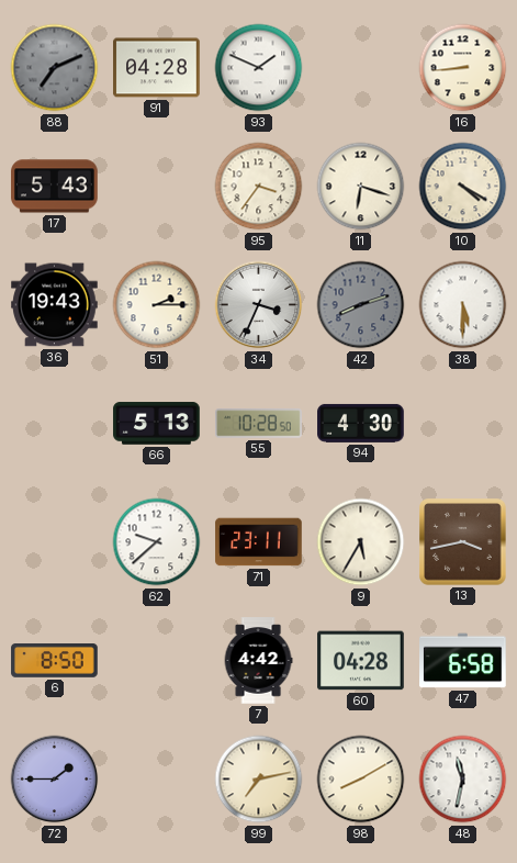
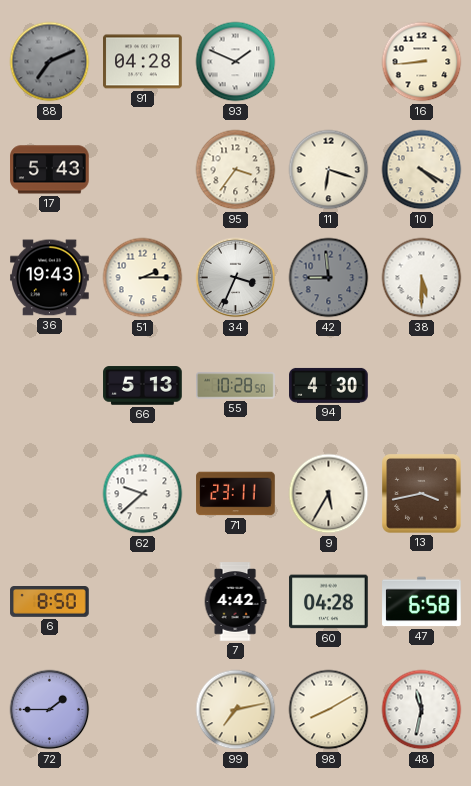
42: 8:12 -> 8:59 (329, 278)
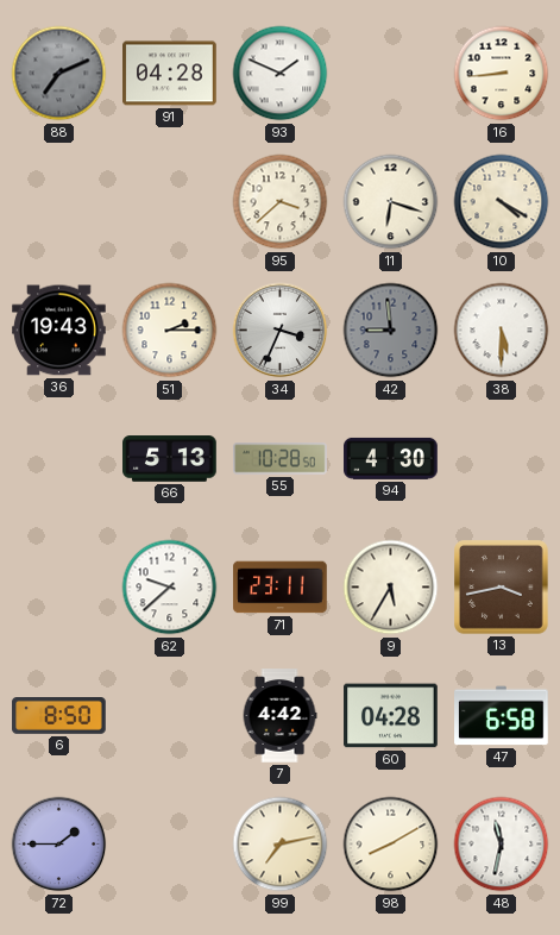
17: 5:43 -> none (50, 170)
95: 3:36 -> 3:38 (281, 202)
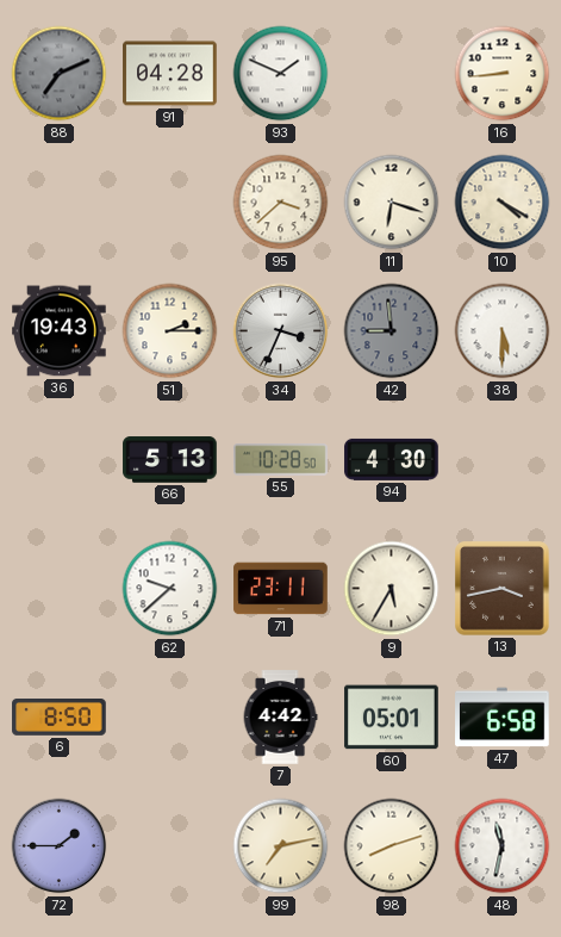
60: 04:28 -> 05:01 (392, 718)
98: 8:10 -> 8:12 (392, 846)
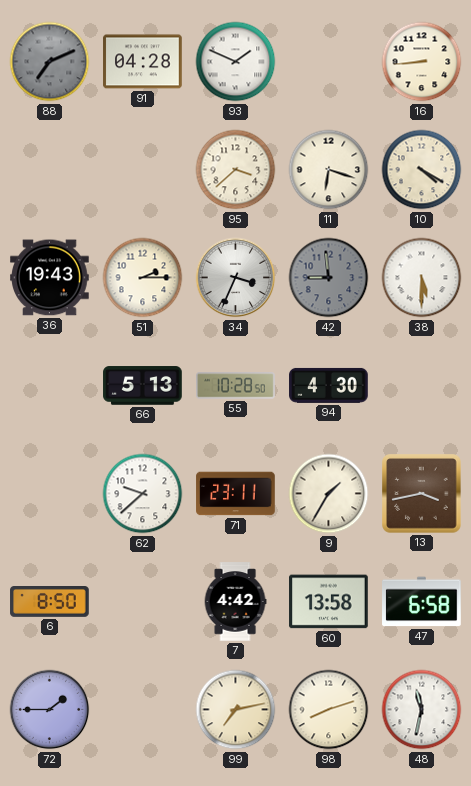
9: 5:35 -> 1:35 (329, 494)
60: 05:01 -> 13:58 (329, 602)
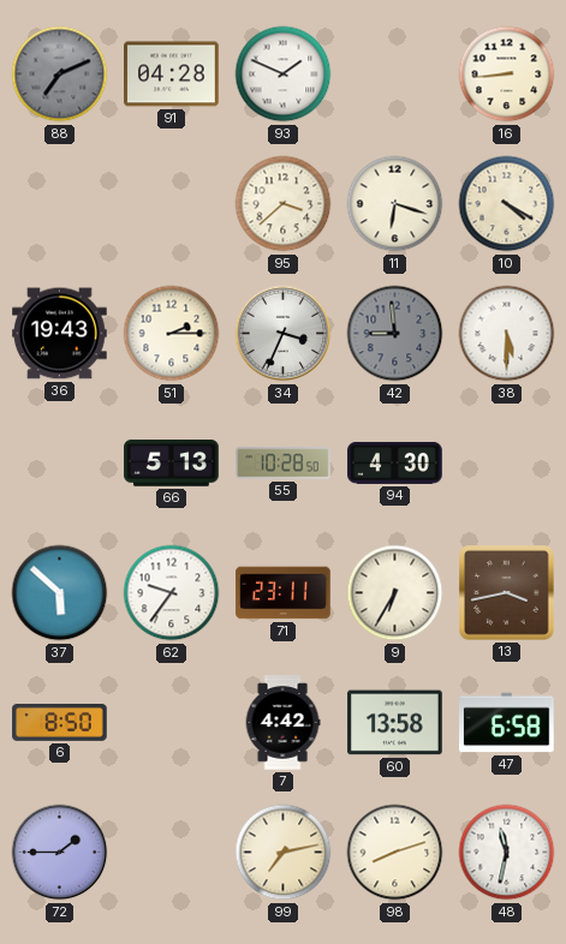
37: none -> 5:52 (60, 593)
62: 9:38 -> 9:36 (172, 593)
9: 1:35 -> 6:35 (395, 593)
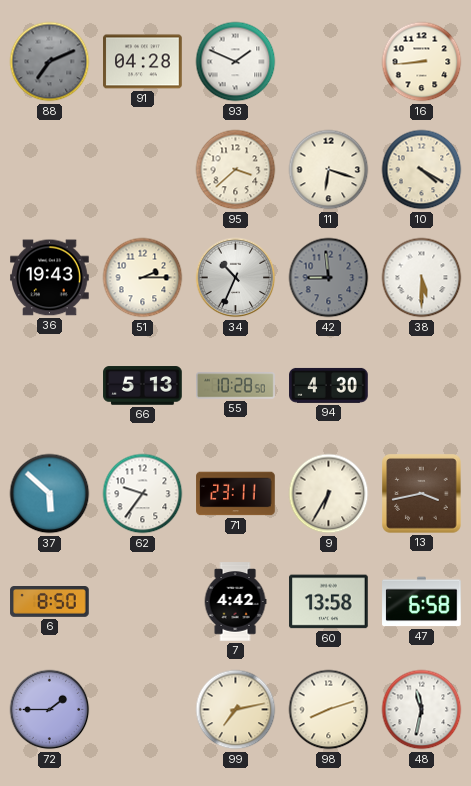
34: 3:34 -> 10:34 (236, 278)
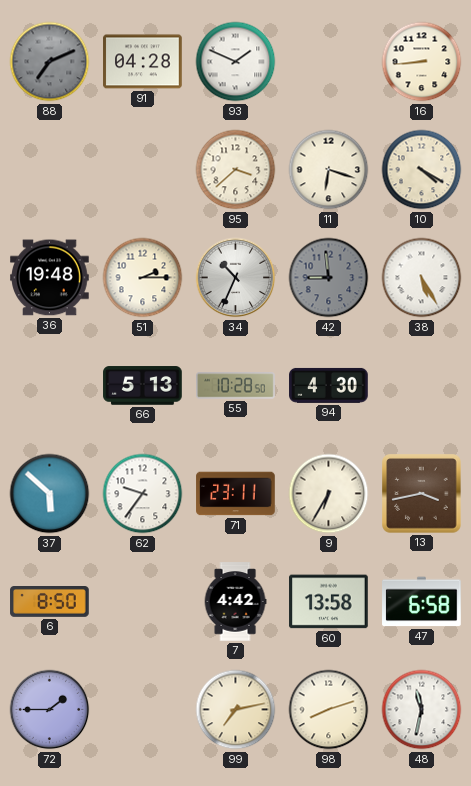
36: 19:43 -> 19:48 (50, 278)
38: 5:30 -> 5:25 (422, 278)
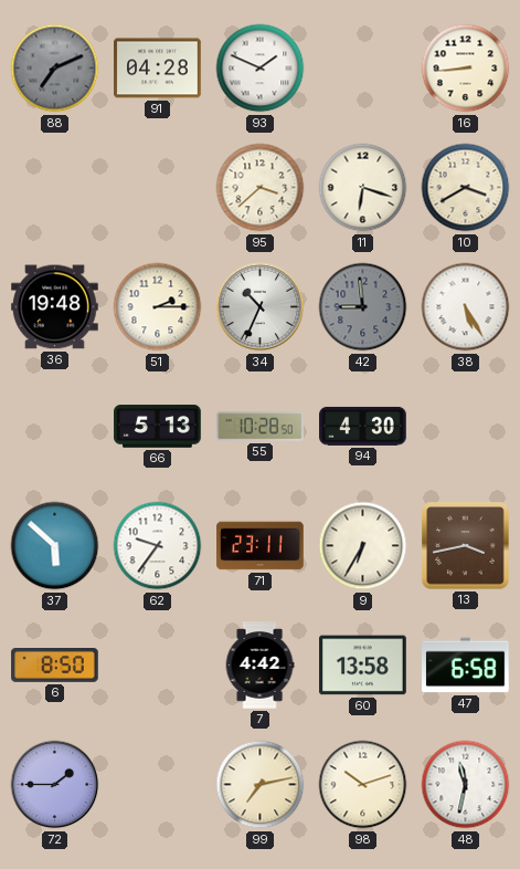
10: 4:20 -> 3:40 (466, 188)
98: 8:12 -> 10:12 (363, 785)
